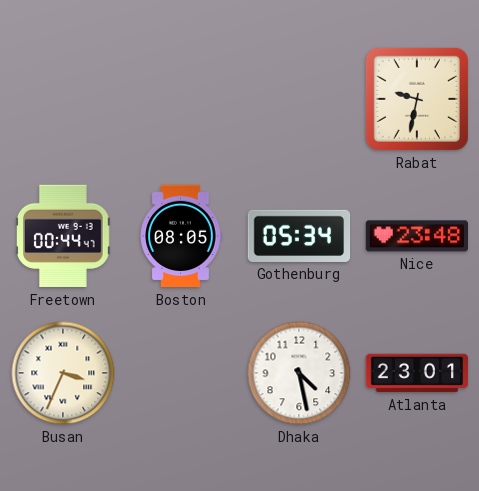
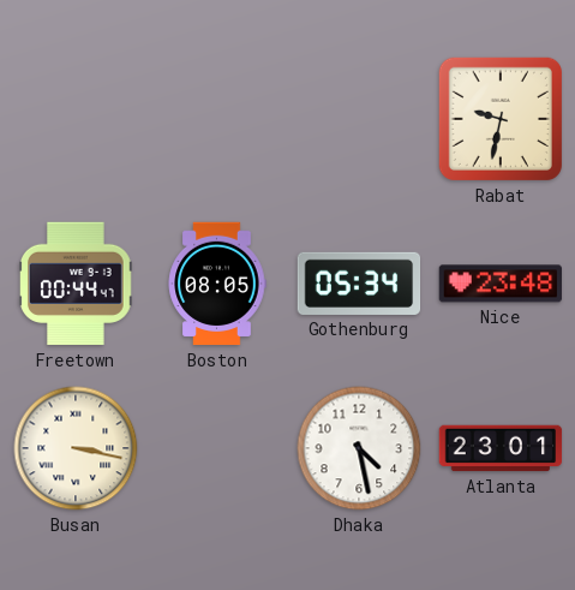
Busan: 3:34 -> 3:17 (76, 448)
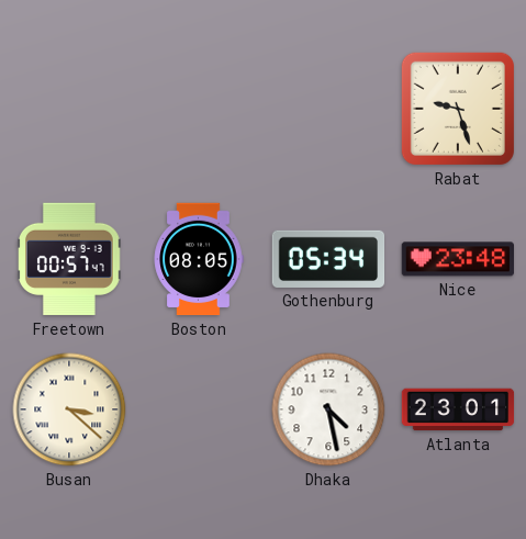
Rabat: 9:32 -> 9:27 (458, 109)
Freetown: 00:44 -> 00:57 (70, 259)
Busan: 3:17 -> 3:22 (69, 409)
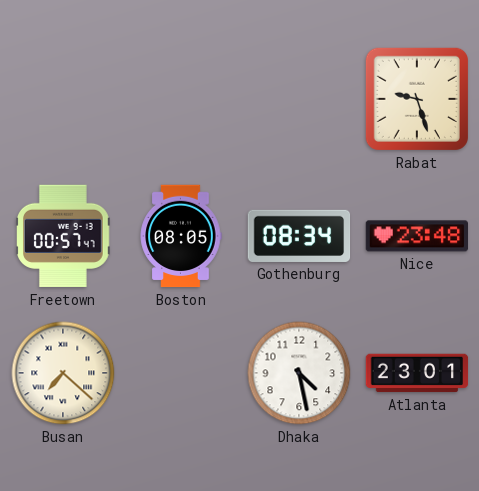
Gothenburg: 05:34 -> 08:34 (299, 236)
Busan: 3:22 -> 7:22 (63, 373)
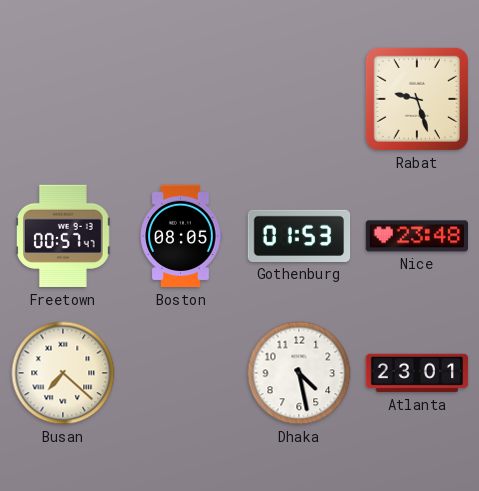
Gothenburg: 08:34 -> 01:53 (299, 236)
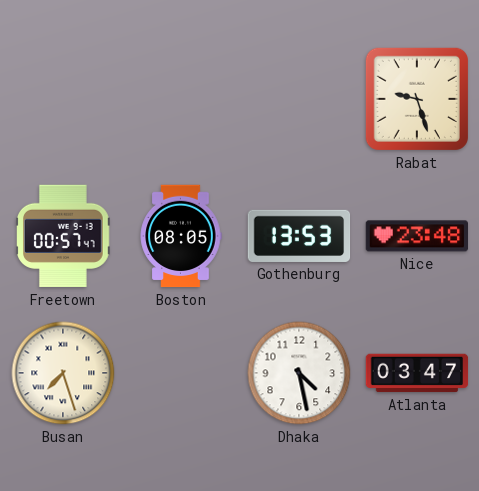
Gothenburg: 01:53 -> 13:53 (299, 236)
Busan: 7:22 -> 7:27 (63, 373)
Atlanta: 23:01 -> 03:47 (417, 373)
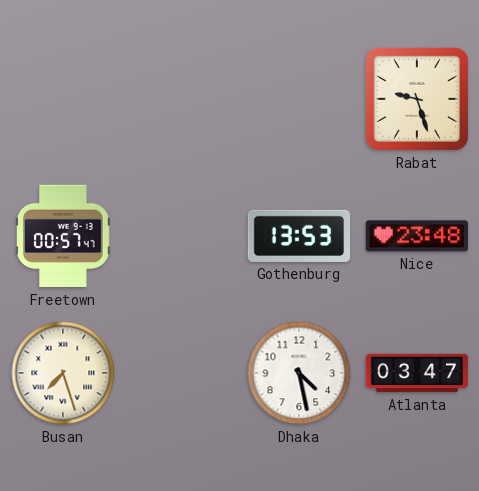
Boston: 08:05 -> none (181, 236)
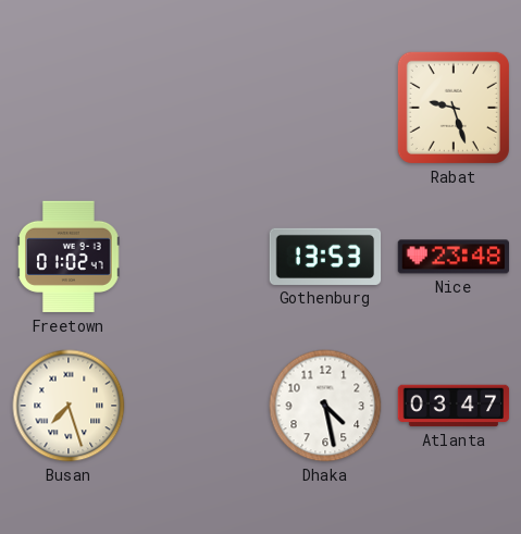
Freetown: 00:57 -> 01:02 (70, 257)
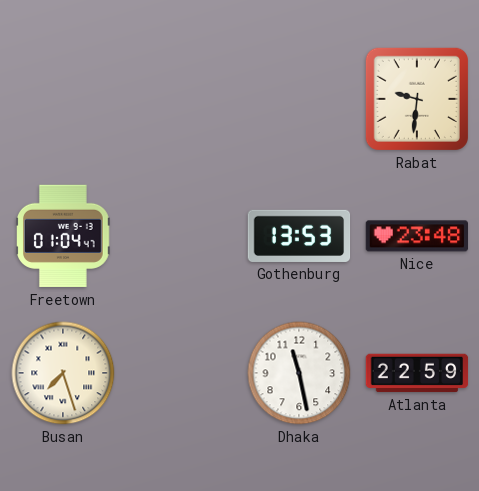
Rabat: 9:27 -> 9:31 (417, 99)
Freetown: 01:02 -> 01:04 (64, 236)
Dhaka: 4:28 -> 11:28 (299, 373)
Atlanta: 03:47 -> 22:59 (417, 373)
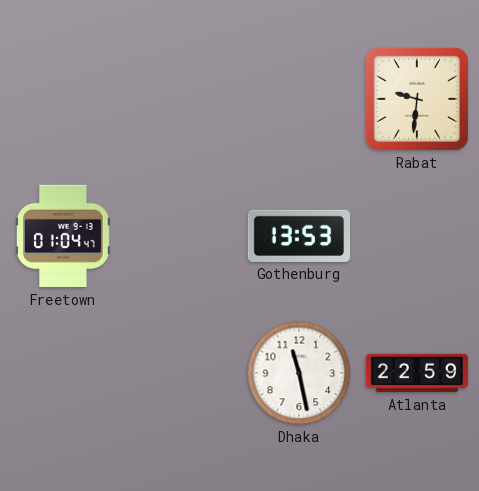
Nice: 23:48 -> none (416, 236)
Busan: 7:27 -> none (63, 373)
